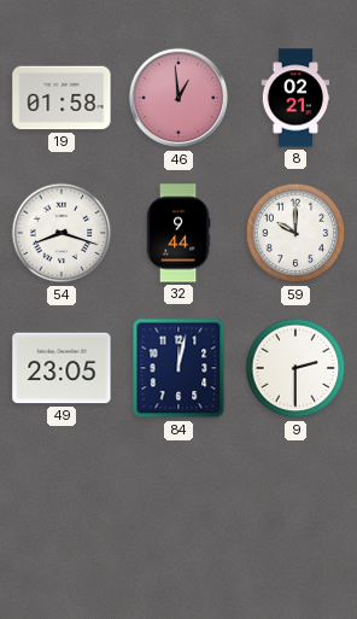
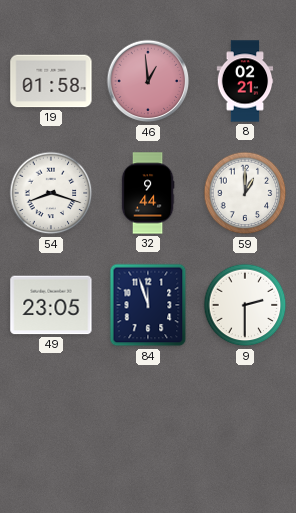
59: 10:00 -> 1:00 (245, 193)
84: 12:02 -> 11:57 (148, 305)
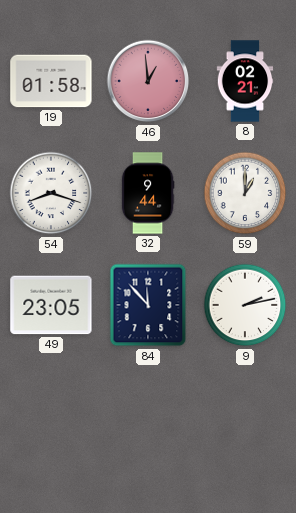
84: 11:57 -> 11:53 (148, 305)
9: 2:30 -> 2:13 (245, 305)
